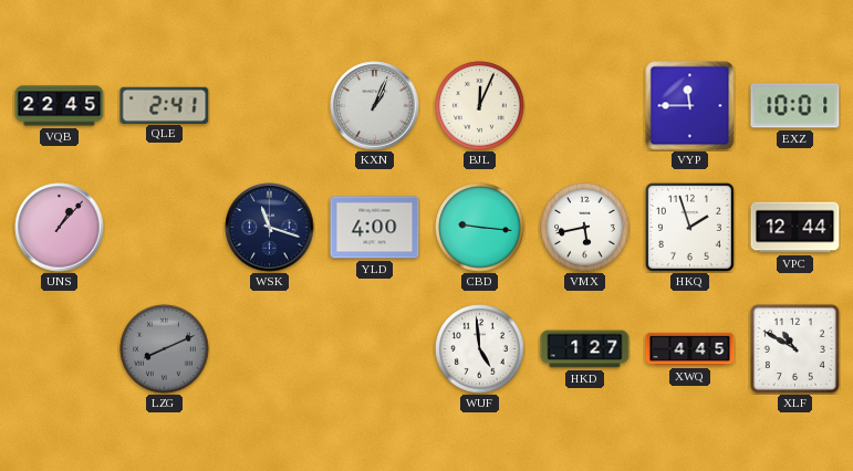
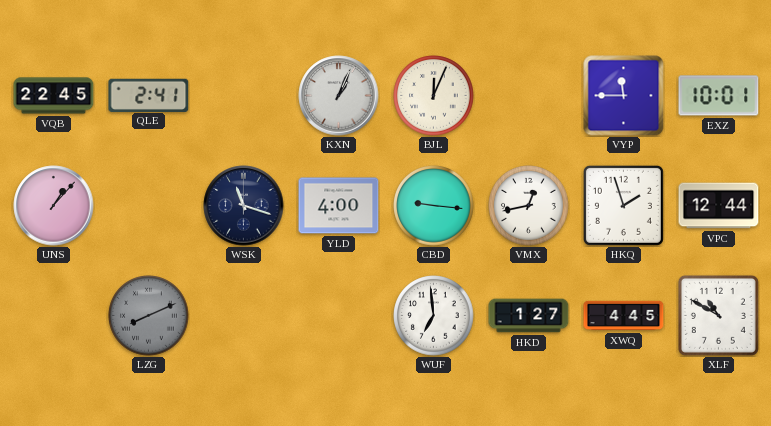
VMX: 5:43 -> 12:43 (529, 206)
WUF: 4:59 -> 6:59 (434, 316)
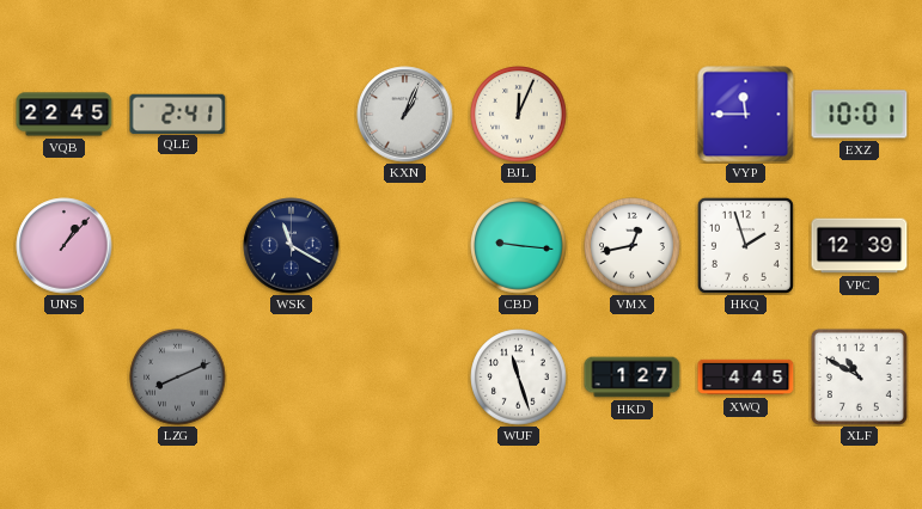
WSK: 11:18 -> 11:20 (292, 246)
YLD: 4:00 -> none (339, 206)
VPC: 12:44 -> 12:39 (860, 246)
WUF: 6:59 -> 11:27 (519, 378)
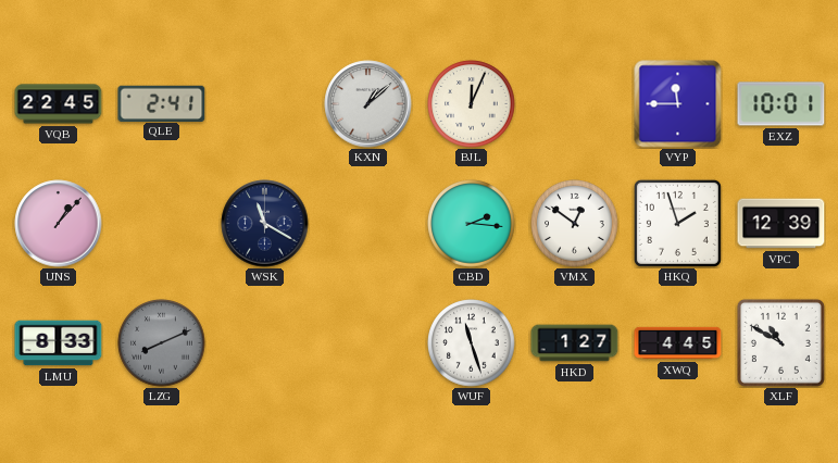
KXN: 1:04 -> 1:08 (368, 104)
CBD: 9:16 -> 2:16 (472, 224)
VMX: 12:43 -> 12:51 (575, 224)
LMU: none -> 8:33 (59, 343)
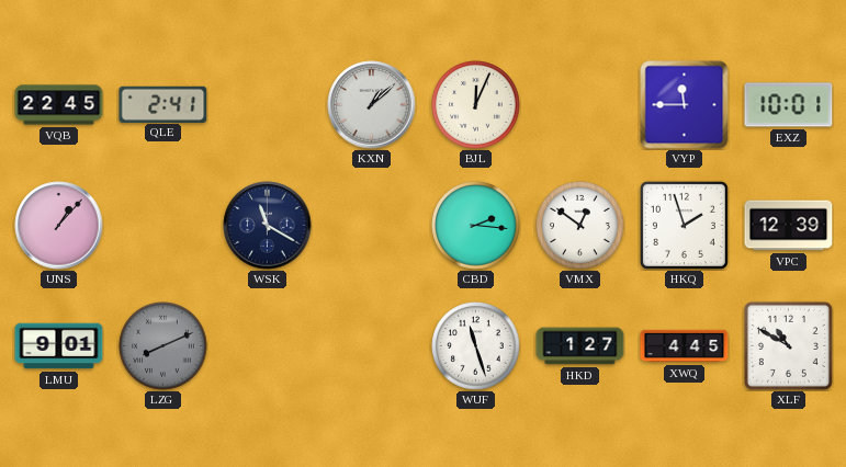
LMU: 8:33 -> 9:01 (59, 346)
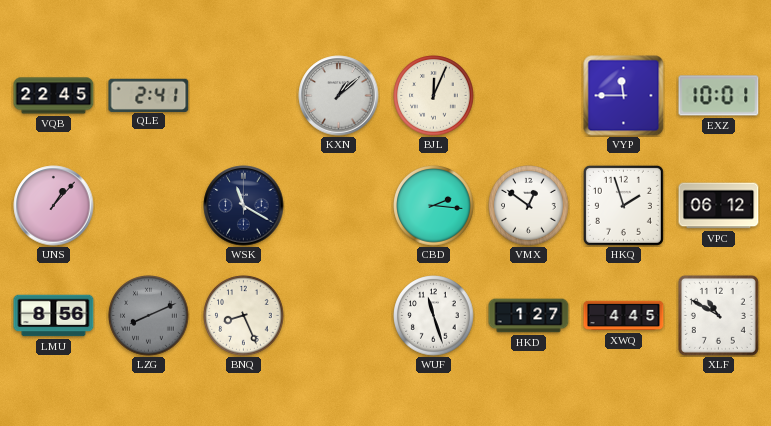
VPC: 12:39 -> 06:12 (719, 206)
LMU: 9:01 -> 8:56 (54, 316)
BNQ: none -> 8:26 (244, 316)
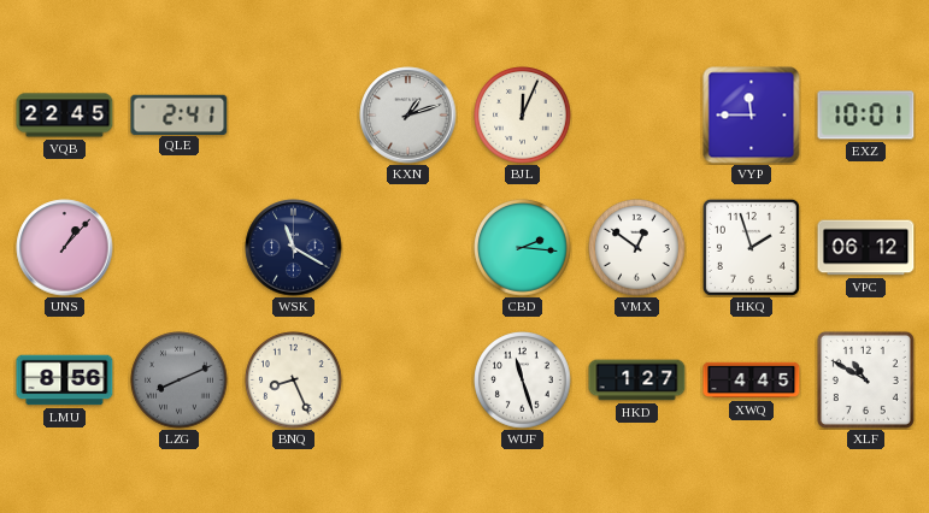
KXN: 1:08 -> 1:12 (408, 116)
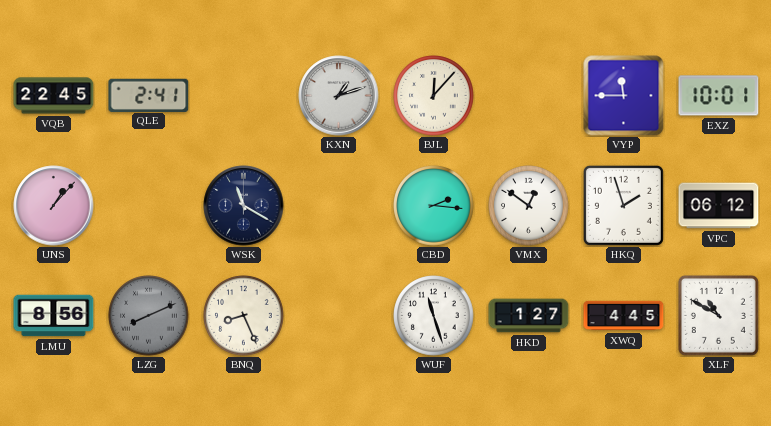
BJL: 12:04 -> 12:07 (434, 96)
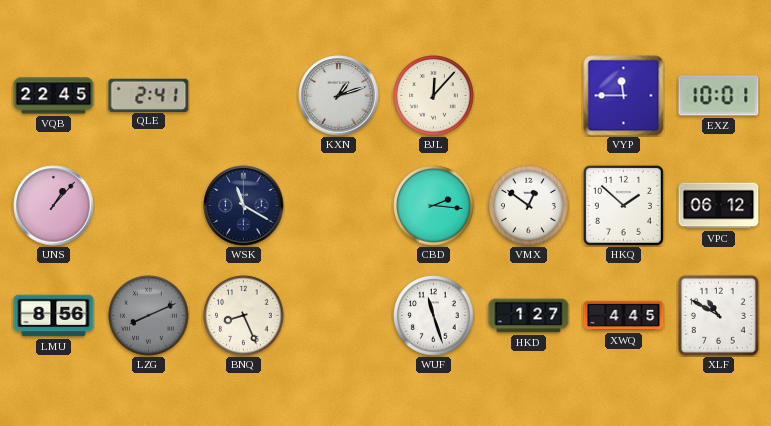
HKQ: 1:57 -> 1:52 (623, 205)
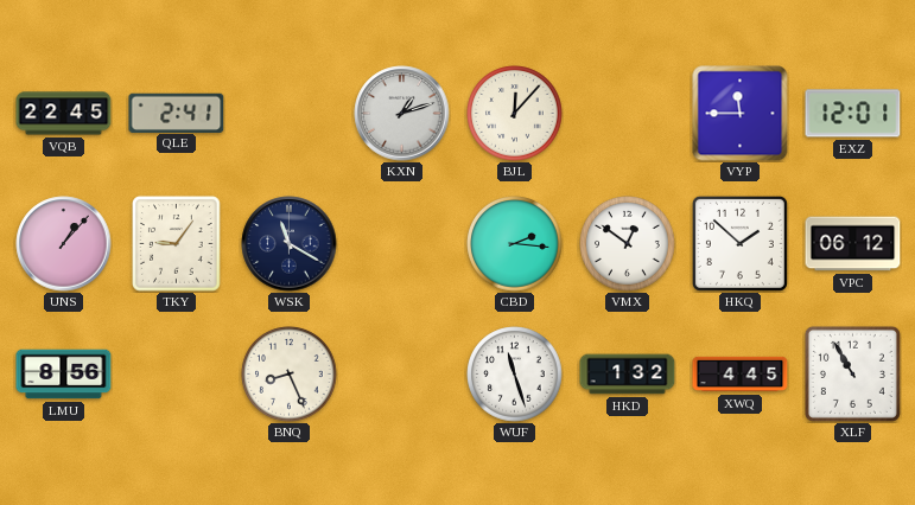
EXZ: 10:01 -> 12:01 (853, 114)
TKY: none -> 9:06 (177, 244)
LZG: 8:11 -> none (149, 316)
HKD: 1:27 -> 1:32 (628, 375)
XLF: 10:50 -> 10:55 (852, 373)
